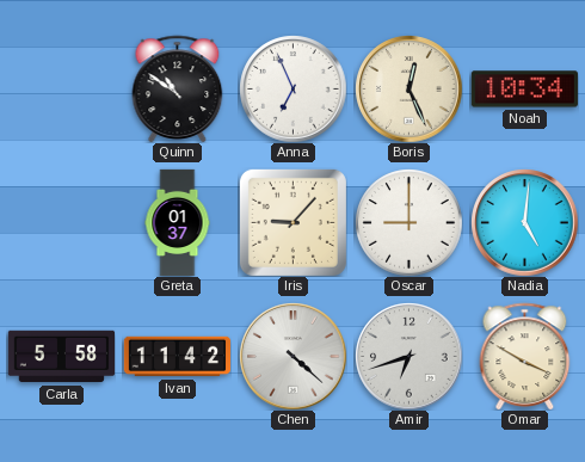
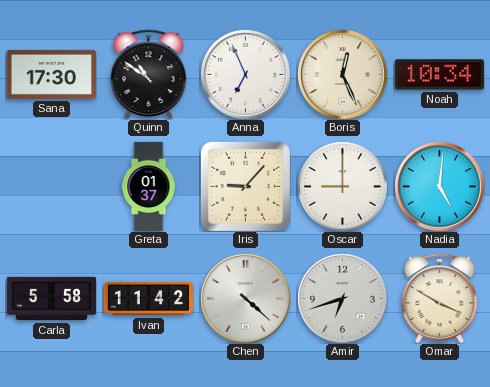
Sana: none -> 17:30 (51, 74)
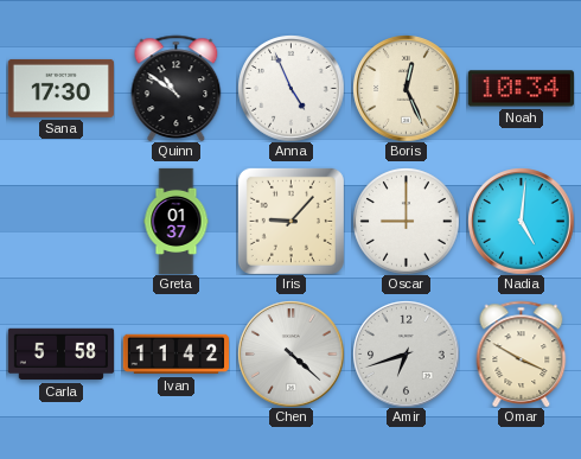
Anna: 6:56 -> 4:56 (290, 88)
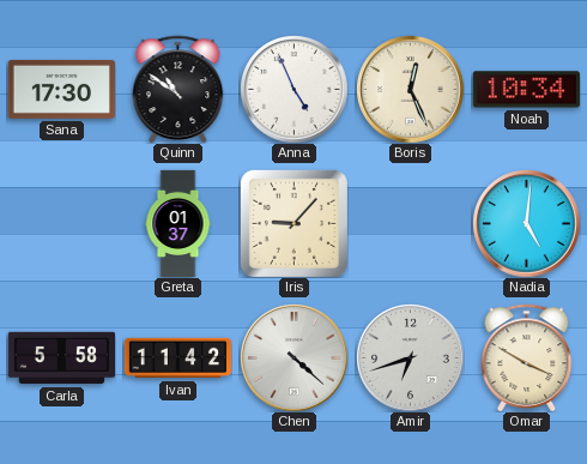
Oscar: 9:00 -> none (406, 221)
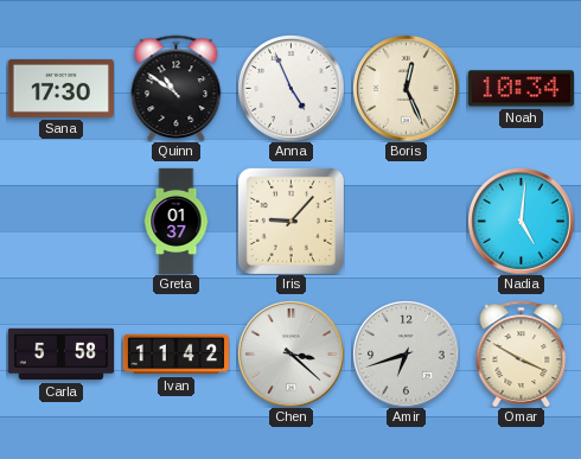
Chen: 4:22 -> 3:22 (290, 353)
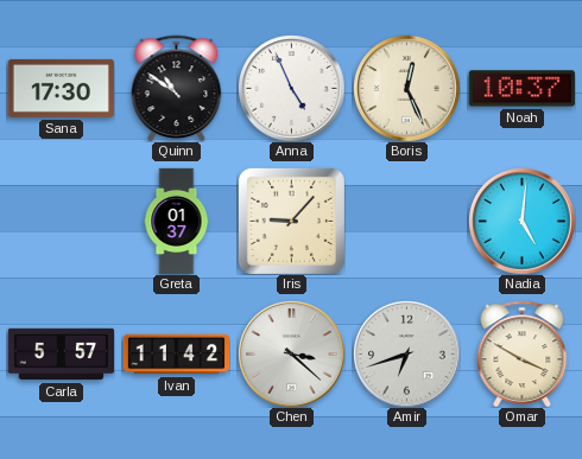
Noah: 10:34 -> 10:37 (521, 89)
Carla: 5:58 -> 5:57 (61, 355)
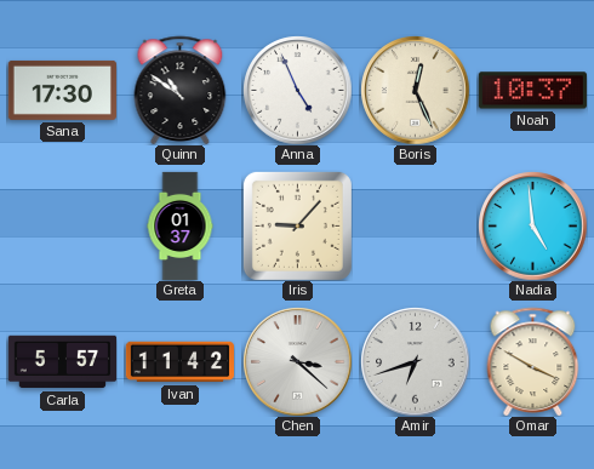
Nadia: 5:01 -> 4:59 (532, 225)
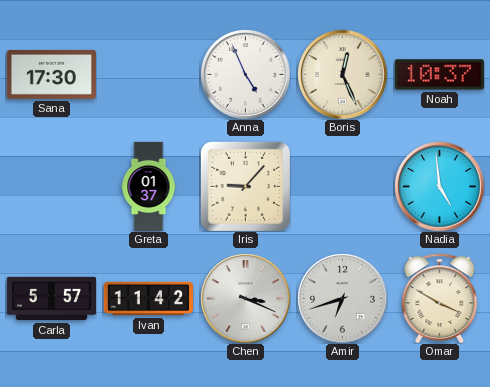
Quinn: 10:51 -> none (181, 90)
Chen: 3:22 -> 3:19 (245, 298)
